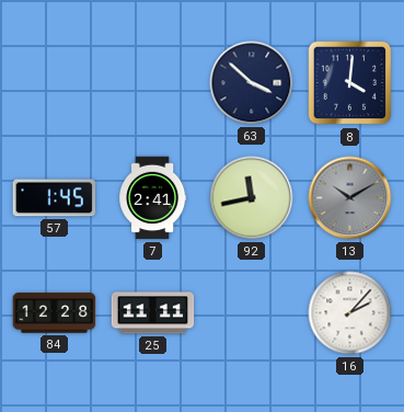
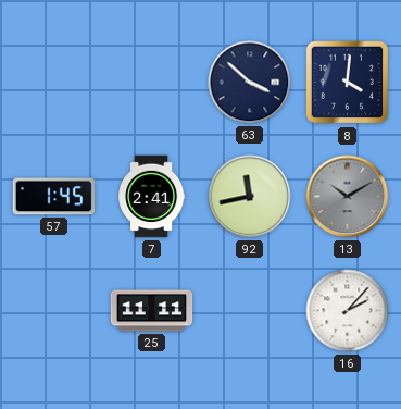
84: 12:28 -> none (55, 313)
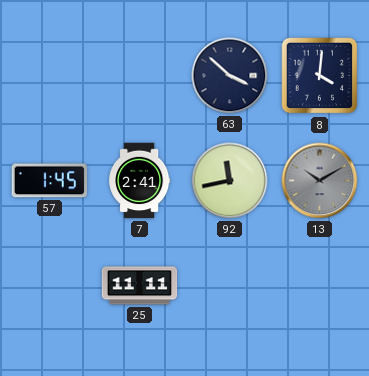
16: 2:07 -> none (348, 311)
